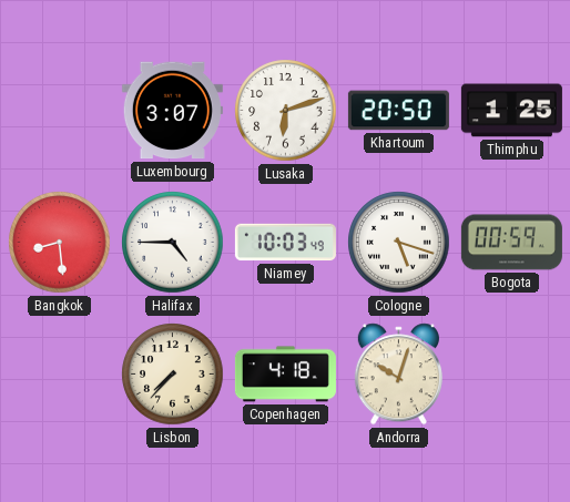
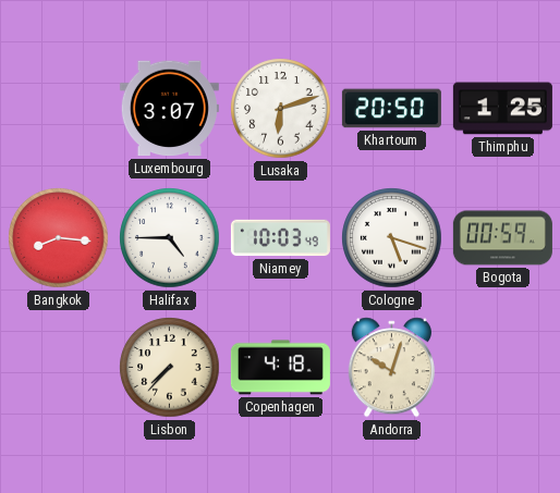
Bangkok: 8:29 -> 8:16 (59, 238)
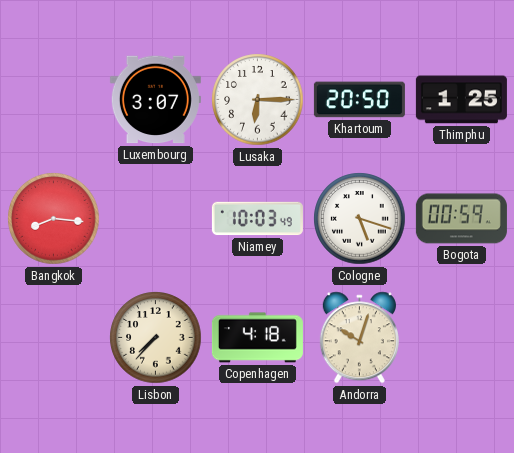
Lusaka: 6:12 -> 6:15 (258, 100)
Halifax: 4:45 -> none (170, 238)
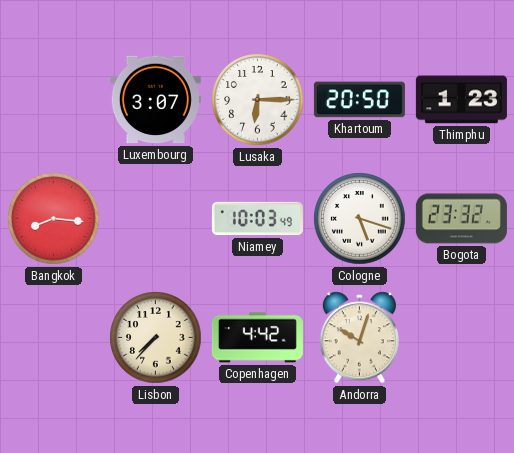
Thimphu: 1:25 -> 1:23 (461, 100)
Bogota: 00:59 -> 23:32 (461, 219)
Copenhagen: 4:18 -> 4:42 (257, 338)
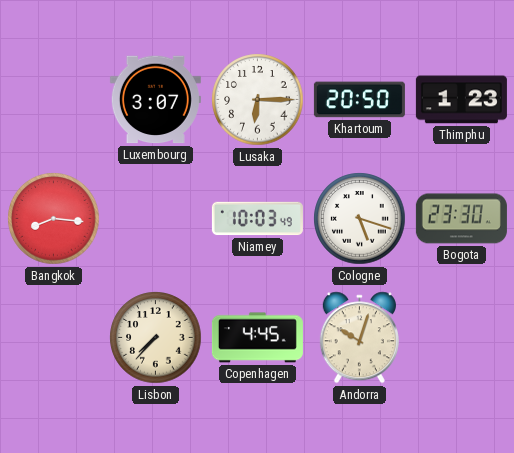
Bogota: 23:32 -> 23:30 (461, 219)
Copenhagen: 4:42 -> 4:45 (257, 338)
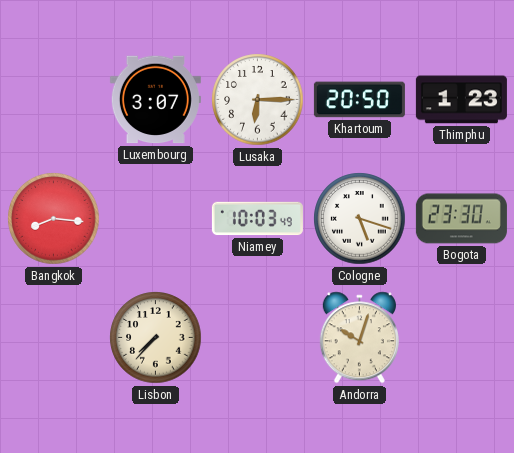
Copenhagen: 4:45 -> none (257, 338)
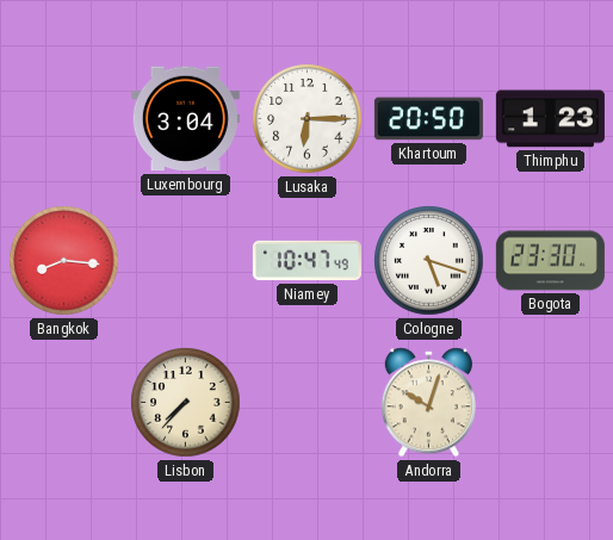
Luxembourg: 3:07 -> 3:04 (185, 119)
Niamey: 10:03 -> 10:47 (306, 261)
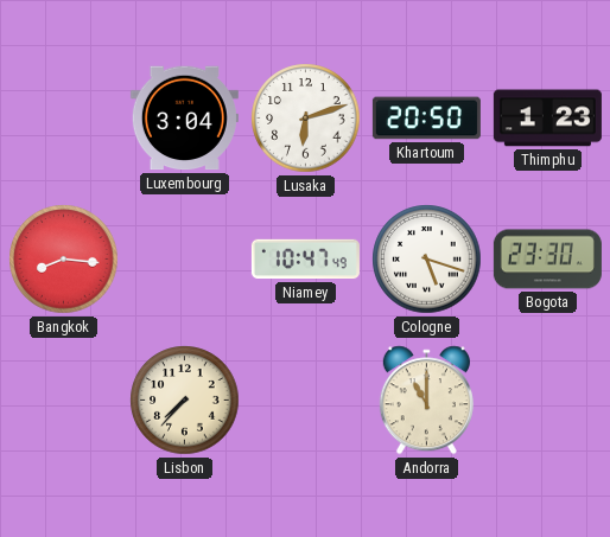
Lusaka: 6:15 -> 6:12 (306, 119)
Andorra: 10:03 -> 11:00 (426, 401)
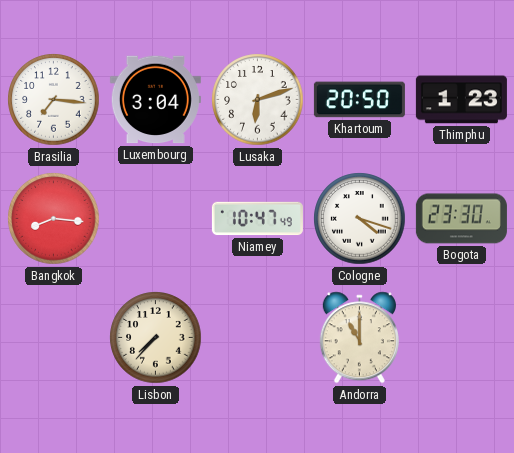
Brasilia: none -> 7:16 (54, 100)
Cologne: 5:18 -> 4:18 (360, 219)
